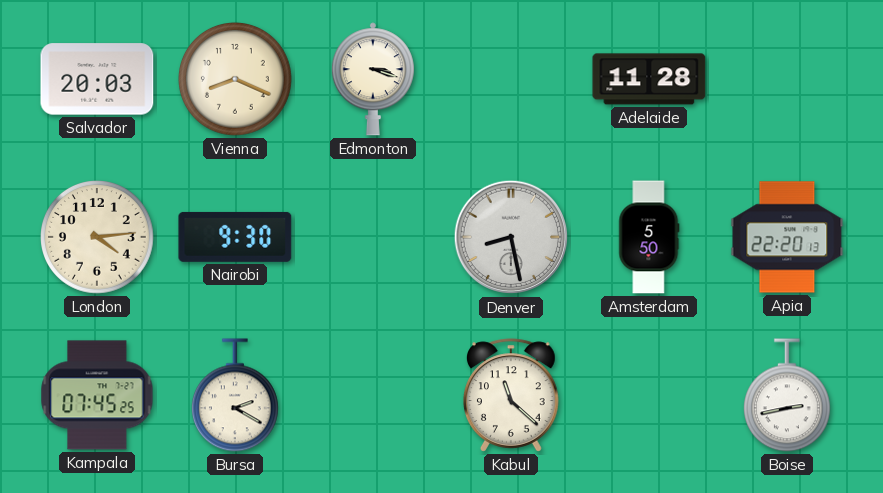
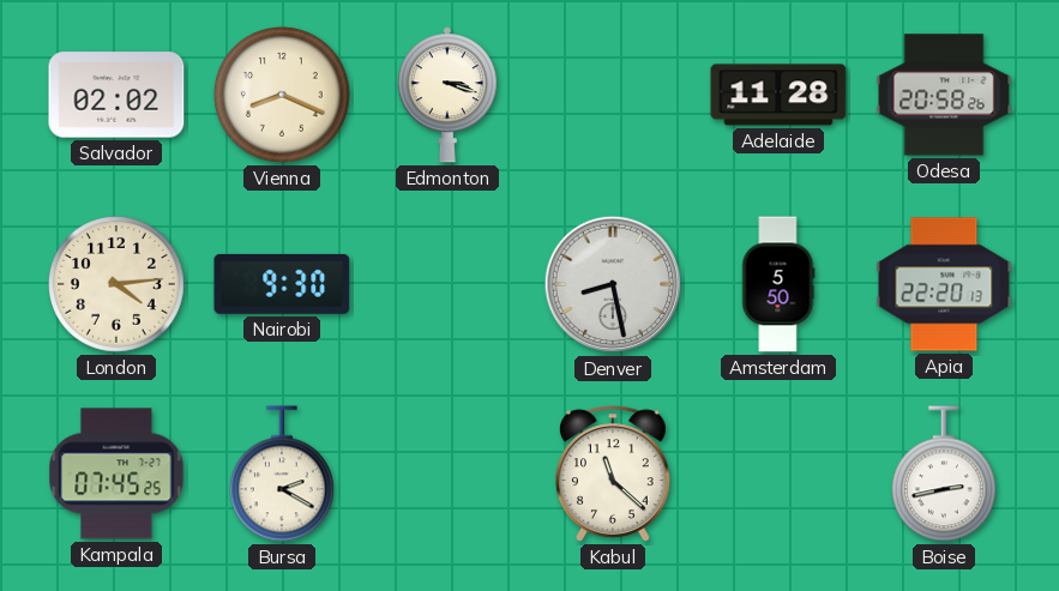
Salvador: 20:03 -> 02:02 (116, 95)
Odesa: none -> 20:58 (944, 95)
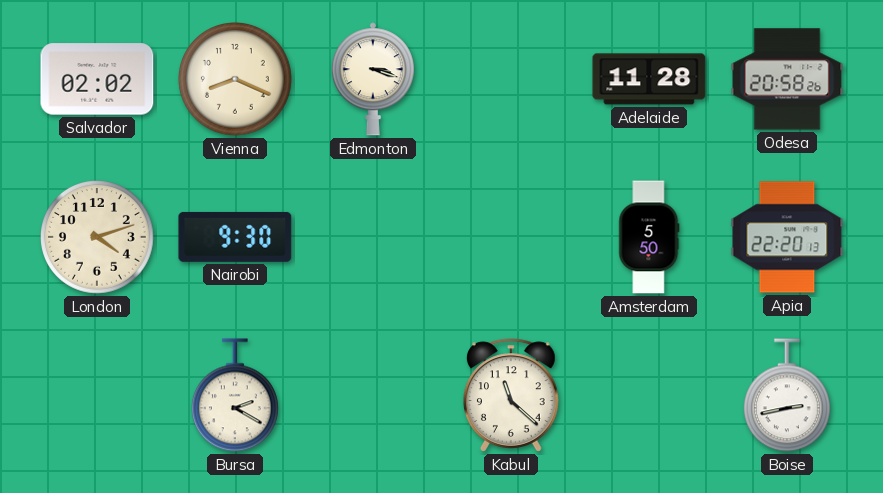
London: 4:14 -> 4:12 (98, 238)
Denver: 8:28 -> none (613, 284)
Kampala: 07:45 -> none (116, 474)
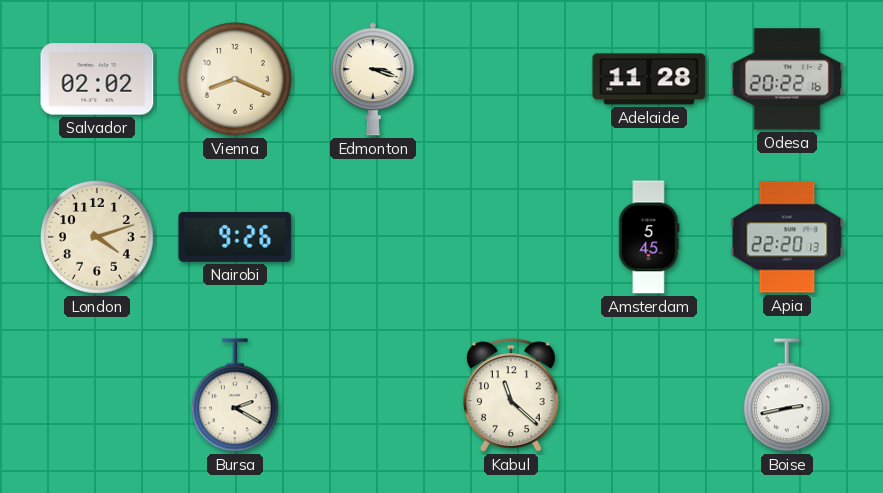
Odesa: 20:58 -> 20:22 (787, 79)
Nairobi: 9:30 -> 9:26 (235, 237)
Amsterdam: 5:50 -> 5:45 (649, 237)
